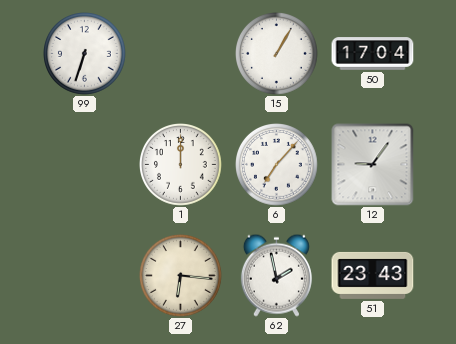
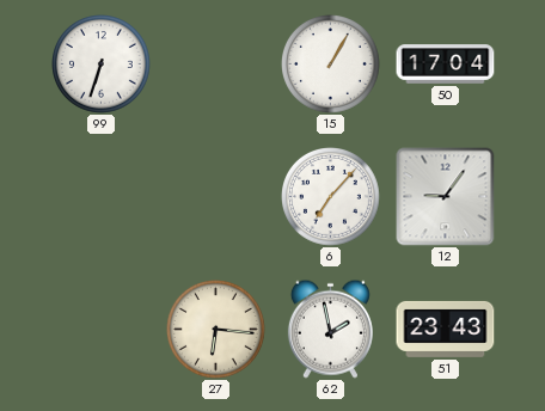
1: 12:00 -> none (181, 165)
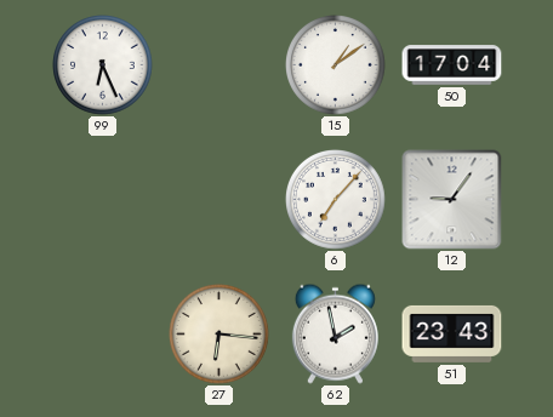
99: 6:33 -> 6:26 (103, 65)
15: 1:05 -> 1:09 (336, 65)
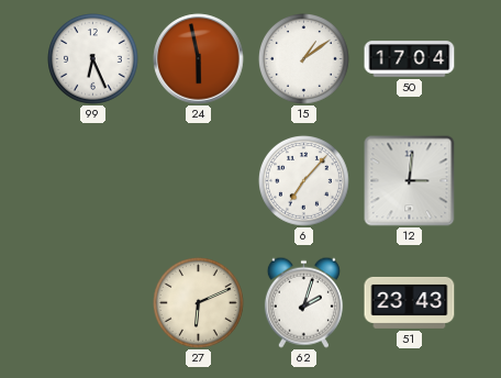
24: none -> 5:58 (199, 59)
12: 9:06 -> 3:01 (410, 181)
27: 6:16 -> 6:11 (199, 303)
62: 1:58 -> 2:03 (303, 302)
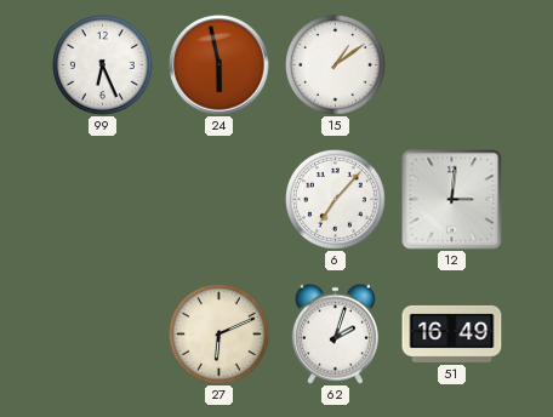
50: 17:04 -> none (410, 59)
51: 23:43 -> 16:49 (452, 333)
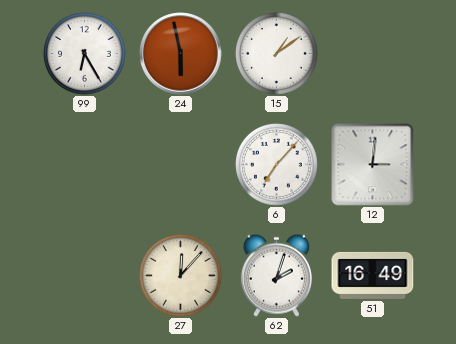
99: 6:26 -> 6:25 (85, 54)
27: 6:11 -> 12:07 (181, 276)
